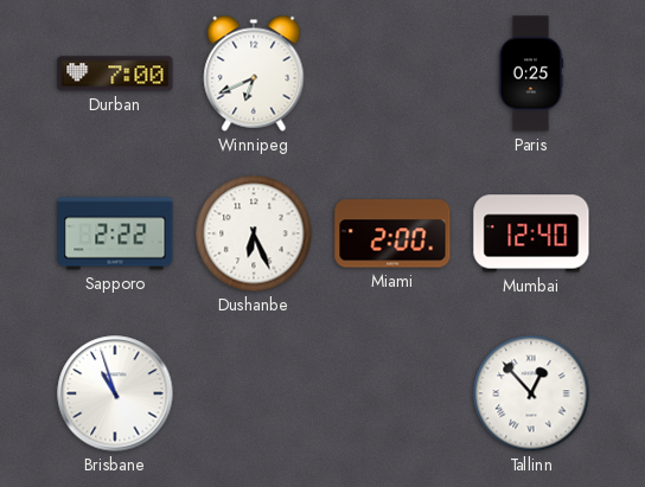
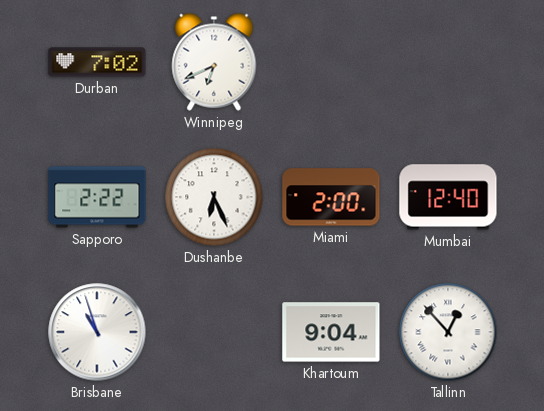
Durban: 7:00 -> 7:02 (97, 62)
Paris: 0:25 -> none (531, 73)
Khartoum: none -> 9:04 (331, 332)
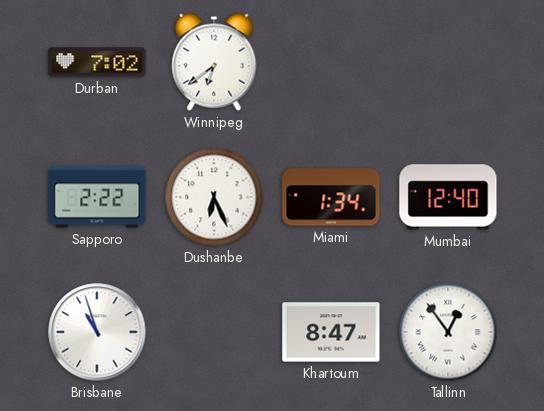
Winnipeg: 6:41 -> 6:39 (214, 62)
Miami: 2:00 -> 1:34 (331, 197)
Khartoum: 9:04 -> 8:47 (331, 332)
Tallinn: 12:53 -> 12:54 (448, 332)
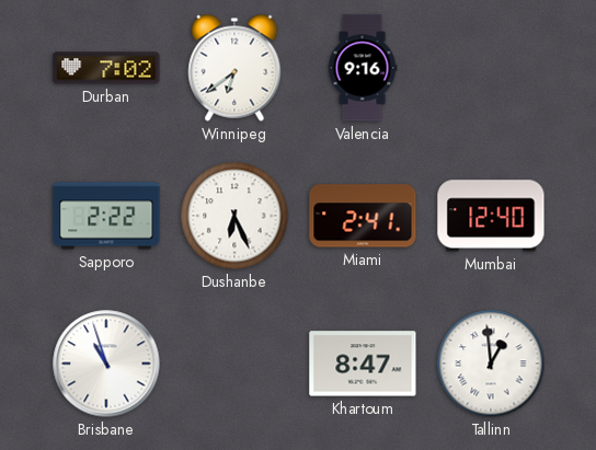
Valencia: none -> 9:16 (363, 68)
Miami: 1:34 -> 2:41 (363, 216)
Tallinn: 12:54 -> 12:59 (491, 364)
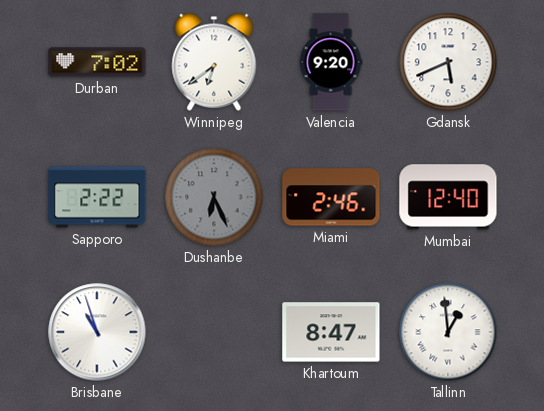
Valencia: 9:16 -> 9:20 (331, 62)
Gdansk: none -> 5:41 (448, 62)
Dushanbe dial: white -> grey (214, 197)
Miami: 2:41 -> 2:46 (331, 197)
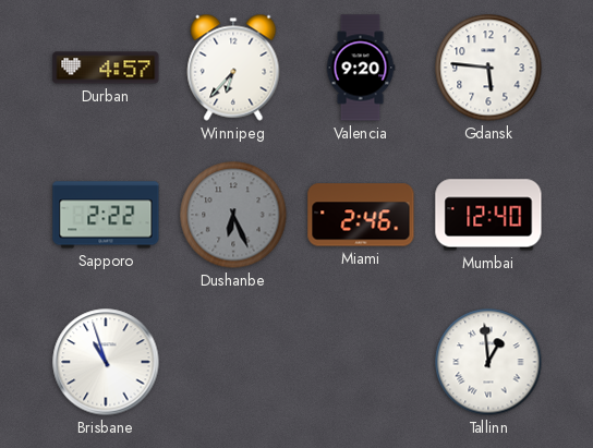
Durban: 7:02 -> 4:57 (106, 68)
Winnipeg: 6:39 -> 6:37 (233, 68)
Gdansk: 5:41 -> 5:46 (488, 68)
Khartoum: 8:47 -> none (331, 332)
